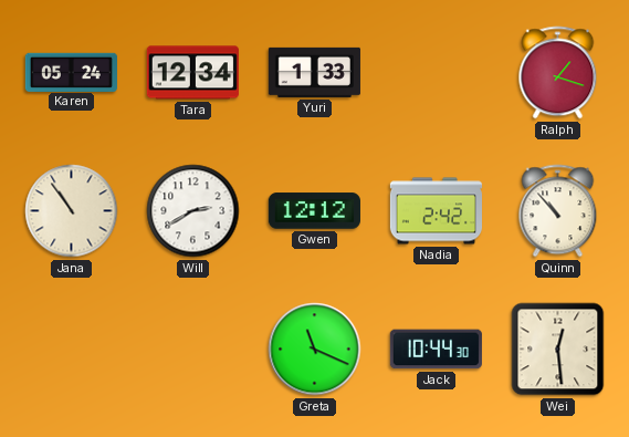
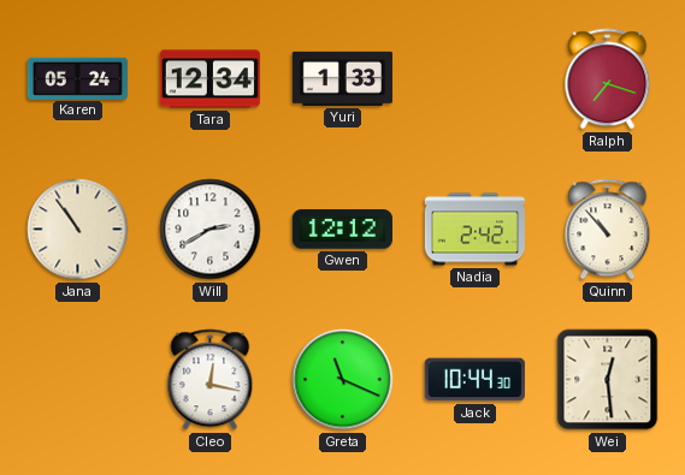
Ralph: 1:18 -> 7:18 (608, 79)
Cleo: none -> 12:17 (211, 380)
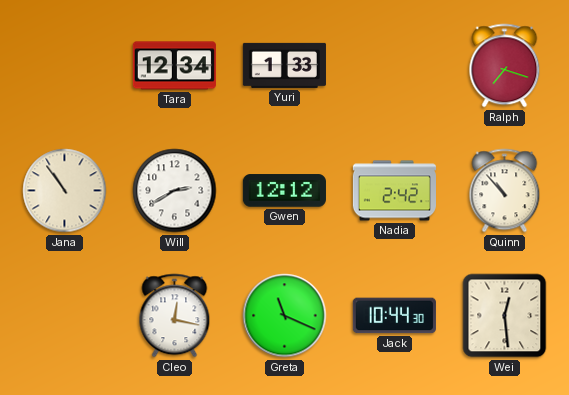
Karen: 05:24 -> none (77, 78)
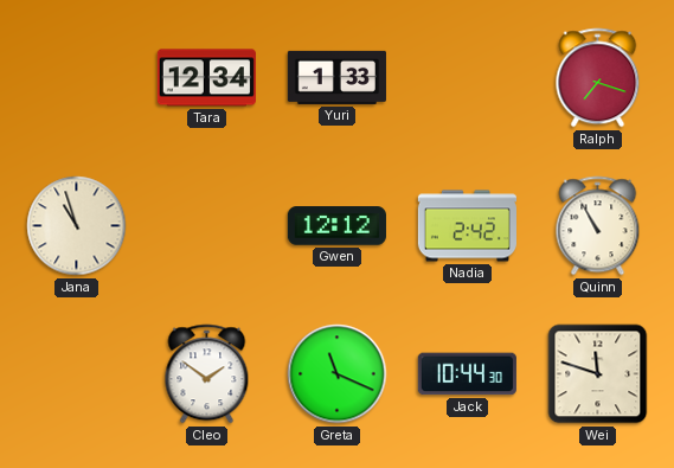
Jana: 10:54 -> 10:57 (77, 226)
Will: 2:40 -> none (175, 191)
Quinn: 10:53 -> 10:55 (598, 226)
Cleo: 12:17 -> 1:51 (207, 374)
Wei: 12:29 -> 11:48 (598, 374)
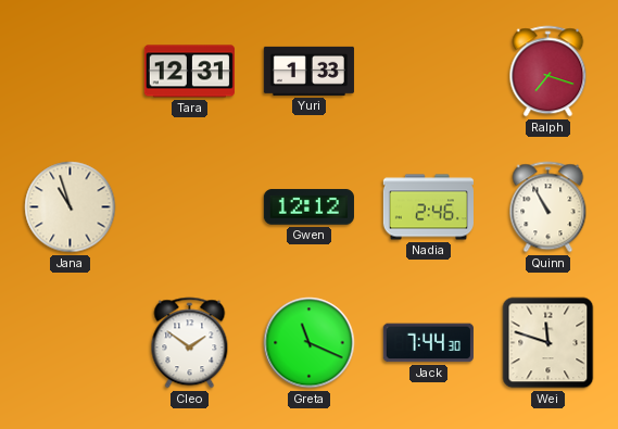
Tara: 12:34 -> 12:31 (189, 72)
Nadia: 2:42 -> 2:46 (428, 207)
Jack: 10:44 -> 7:44 (428, 343)
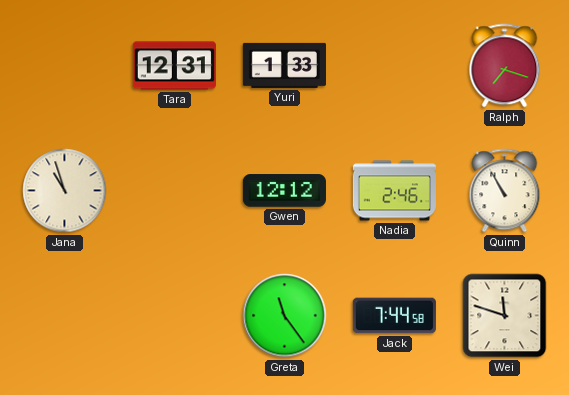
Cleo: 1:51 -> none (190, 343)
Greta: 11:19 -> 11:24 (285, 316)
Jack: 7:44:30 -> 7:44:58 (394, 316)
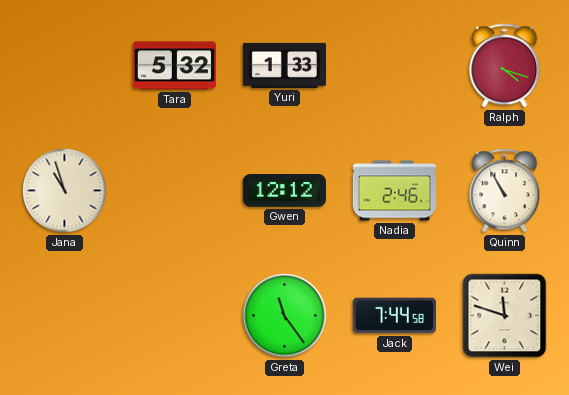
Tara: 12:31 -> 5:32 (174, 66)
Ralph: 7:18 -> 4:18 (505, 66)
